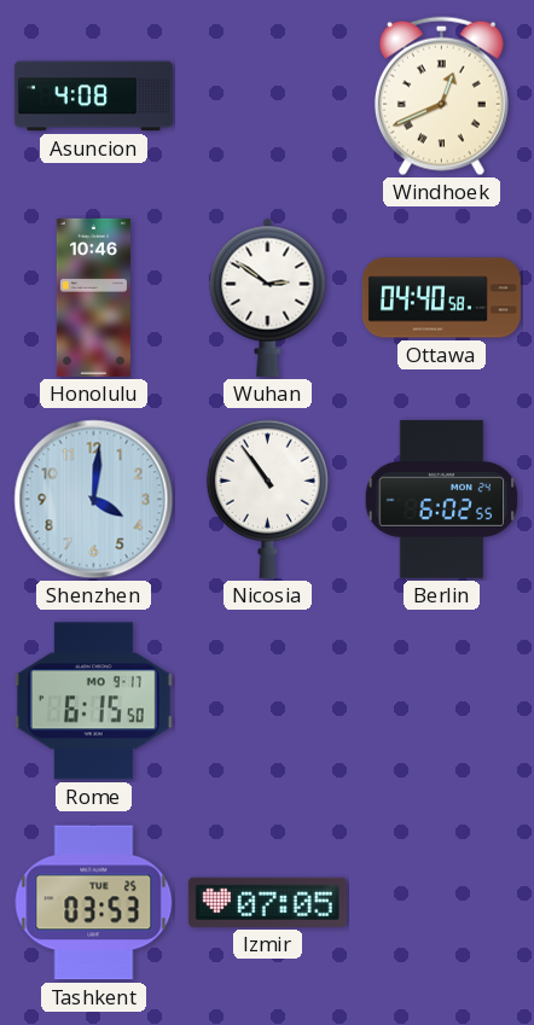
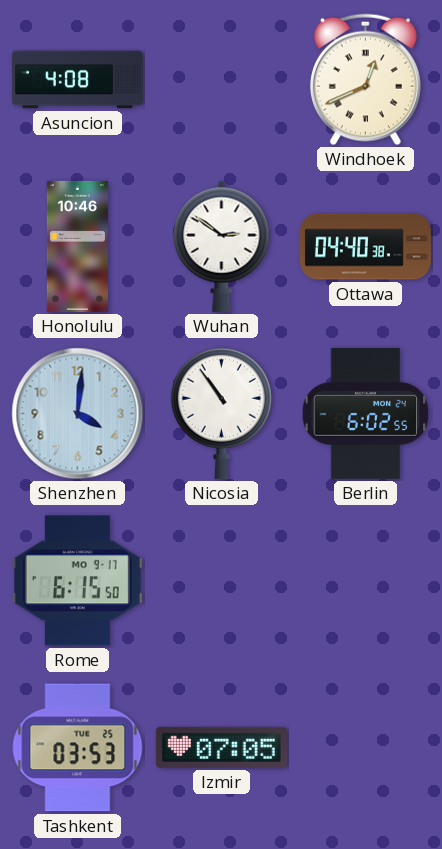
Ottawa: 04:40:58 -> 04:40:38 (365, 247)
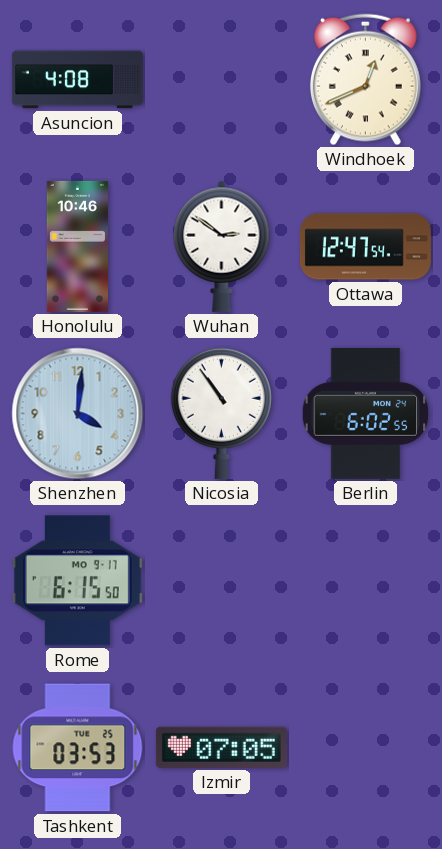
Ottawa: 04:40 -> 12:47 (365, 247)
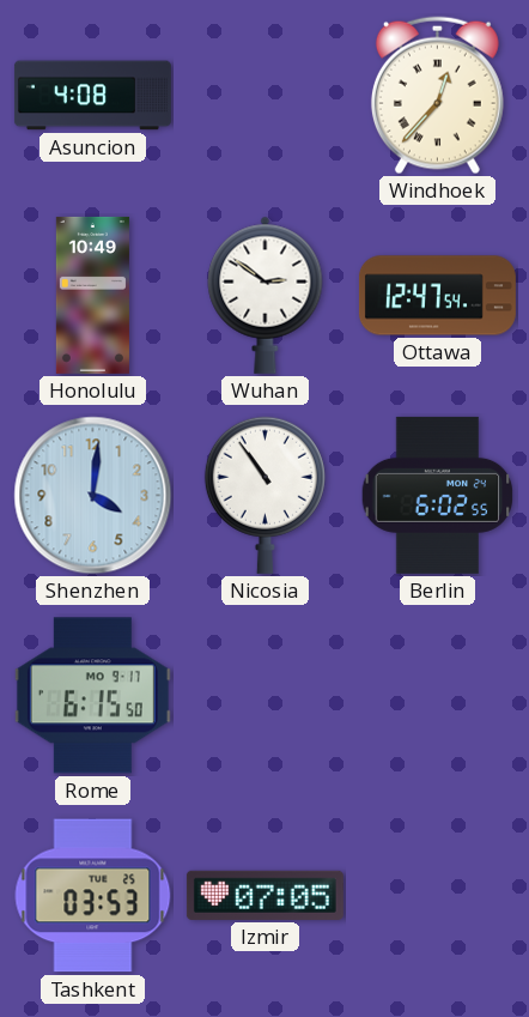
Windhoek: 12:41 -> 12:37 (437, 96)
Honolulu: 10:46 -> 10:49 (92, 295)
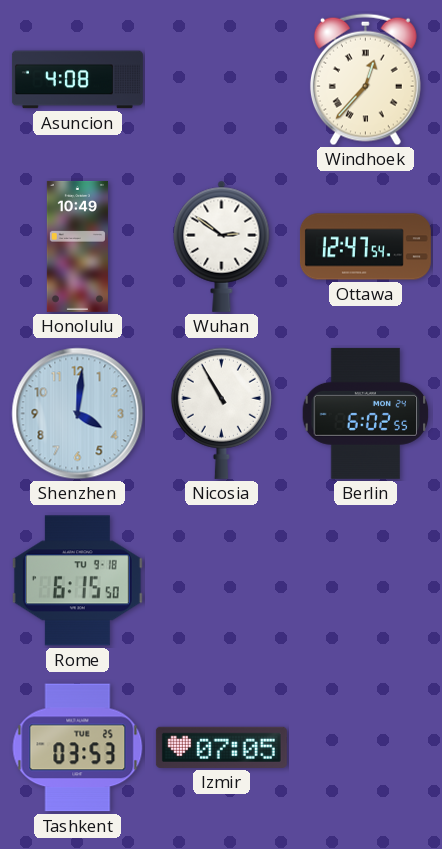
Nicosia: 10:54 -> 10:55 (221, 413)
Rome date: MO 9-17 -> TU 9-18 (77, 581)
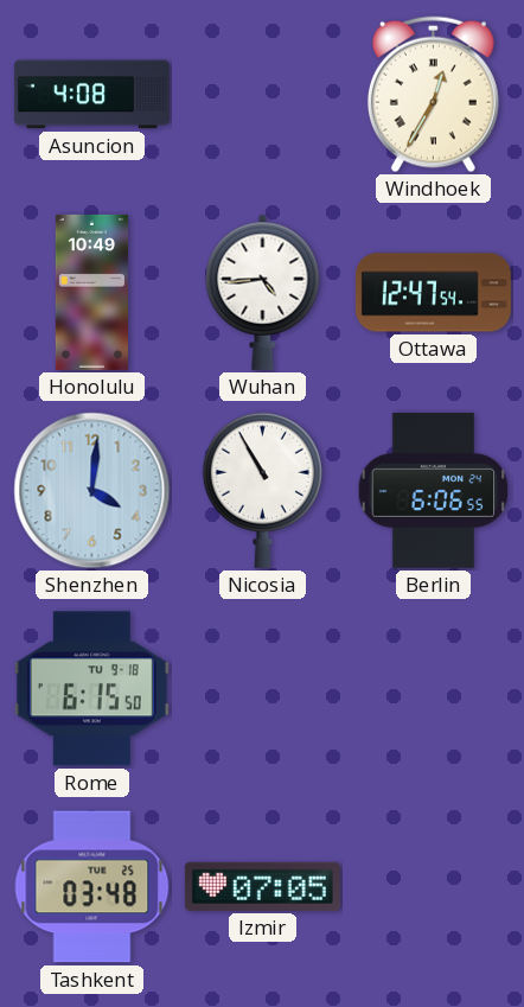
Windhoek: 12:37 -> 12:35 (433, 95)
Wuhan: 2:51 -> 4:44 (263, 292)
Berlin: 6:02 -> 6:06 (434, 490)
Tashkent: 03:53 -> 03:48 (92, 887)
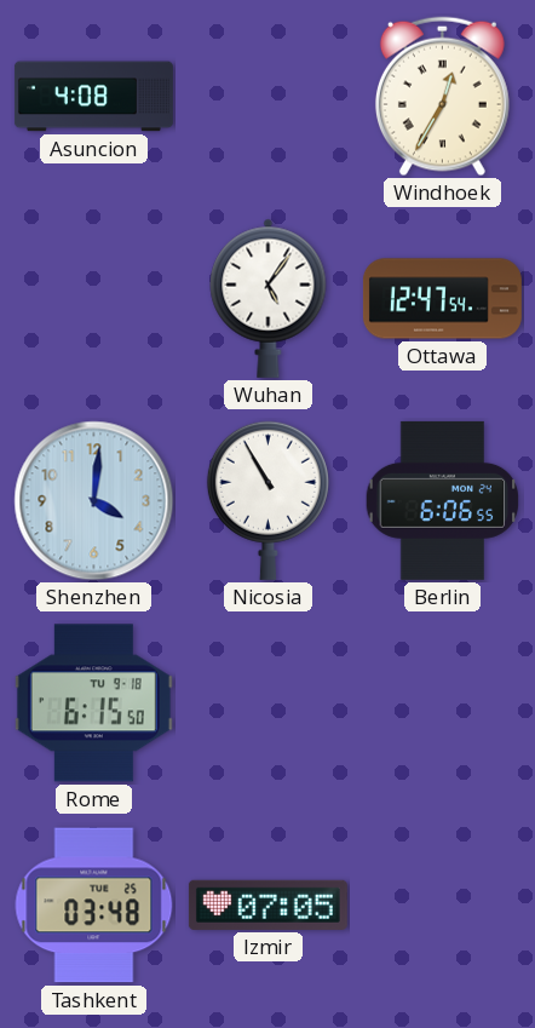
Honolulu: 10:49 -> none (91, 292)
Wuhan: 4:44 -> 5:06 (269, 298)
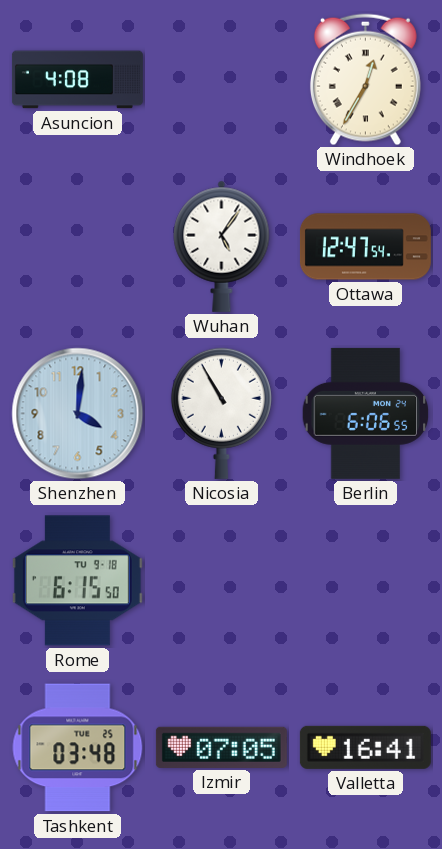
Valletta: none -> 16:41 (365, 747)
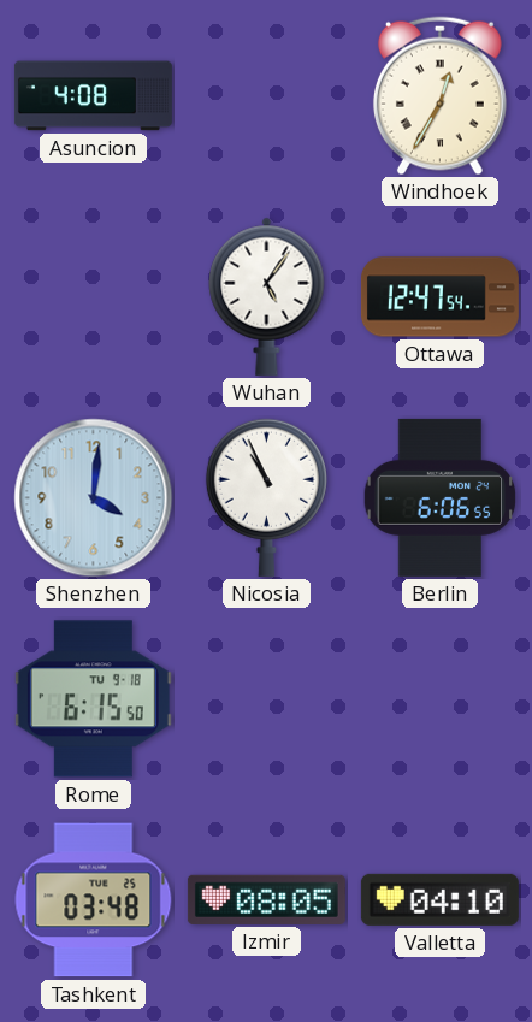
Nicosia: 10:55 -> 10:56 (266, 497)
Izmir: 07:05 -> 08:05 (266, 899)
Valletta: 16:41 -> 04:10 (439, 899)
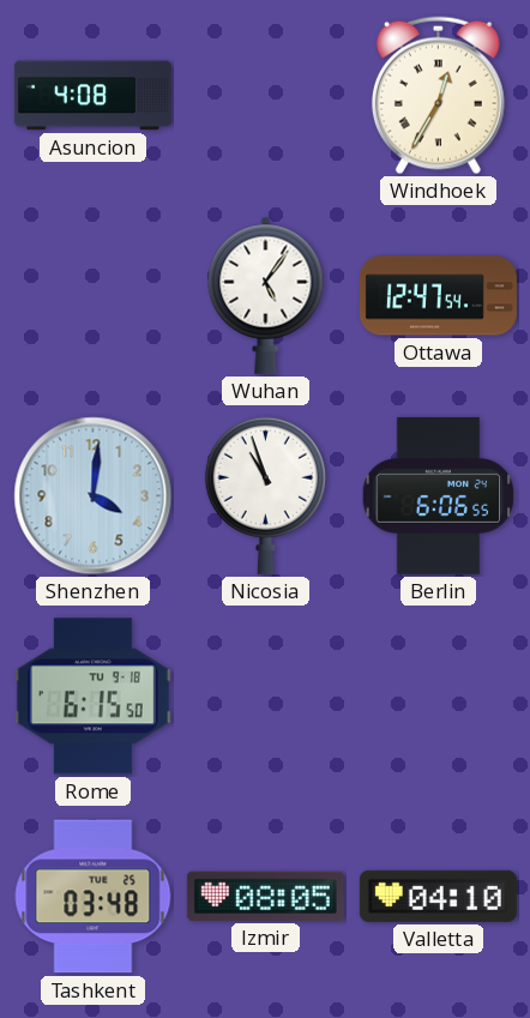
Nicosia: 10:56 -> 10:57 (265, 495)
